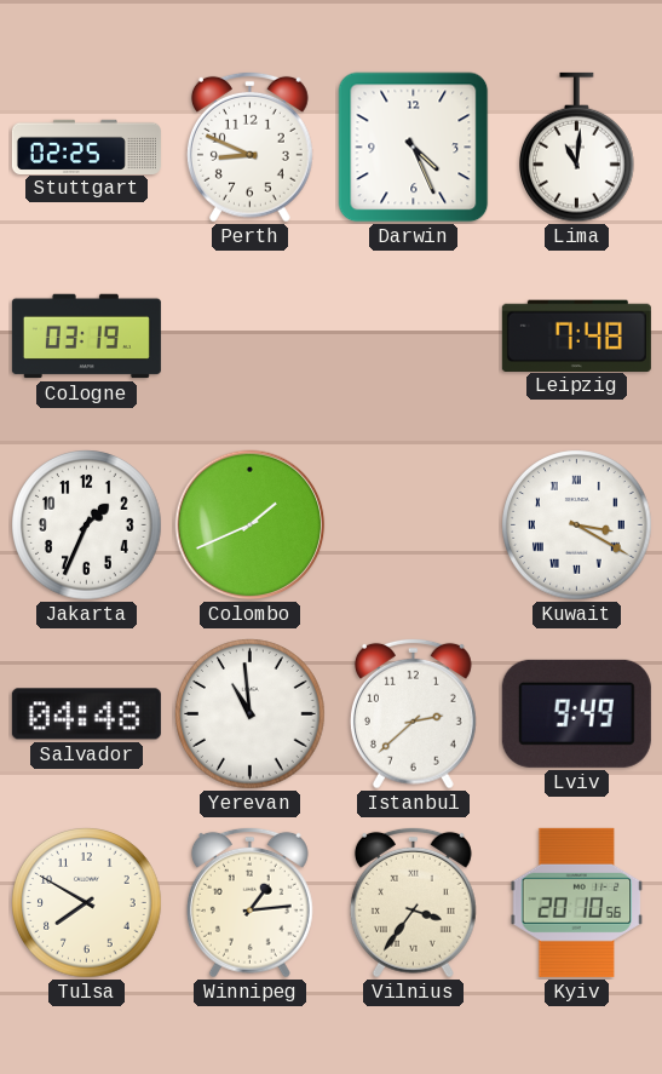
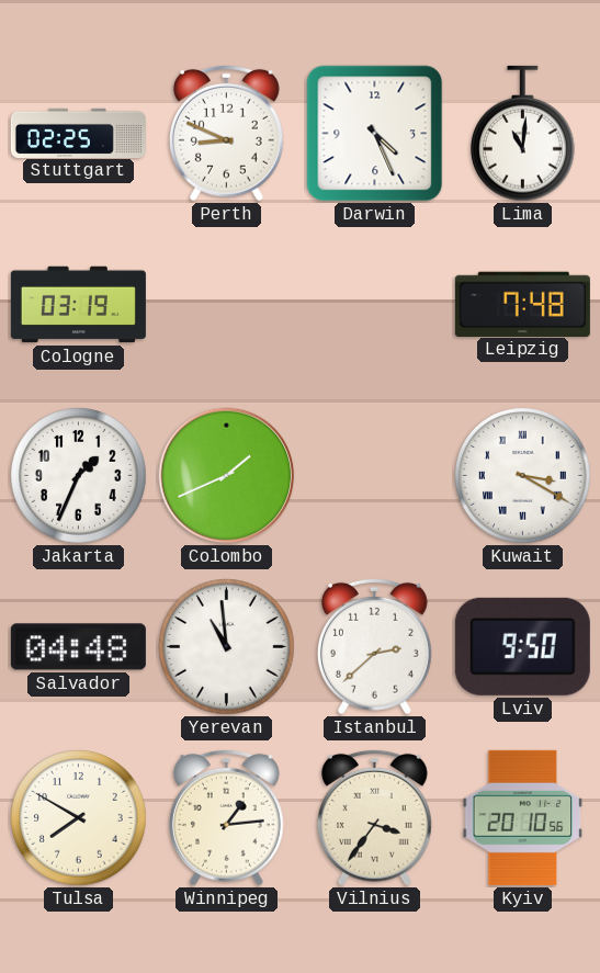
Lviv: 9:49 -> 9:50 (522, 646)
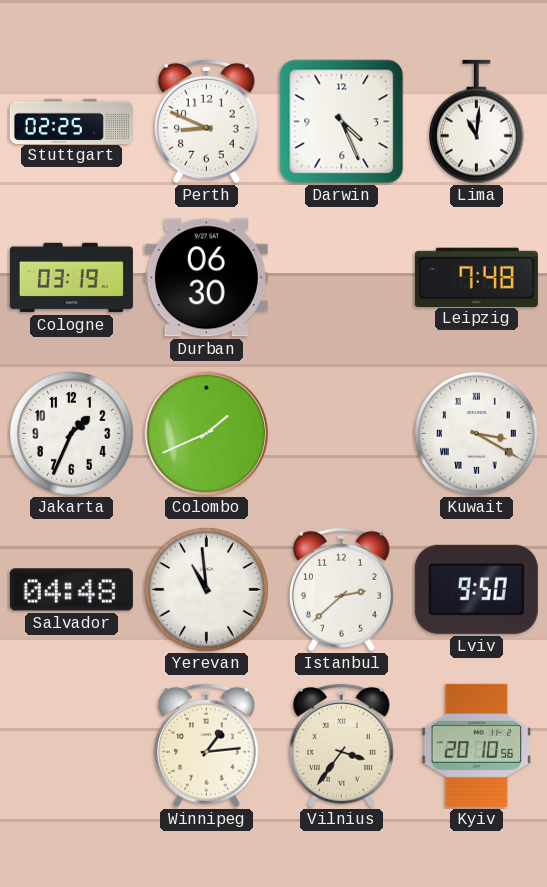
Durban: none -> 06:30 (206, 278)
Tulsa: 7:50 -> none (79, 818)
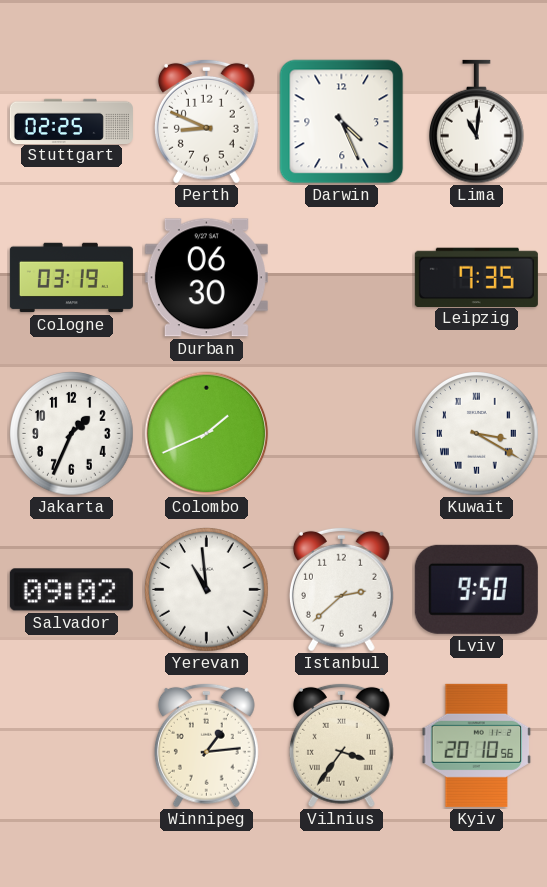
Leipzig: 7:48 -> 7:35 (476, 277)
Salvador: 04:48 -> 09:02 (71, 590)
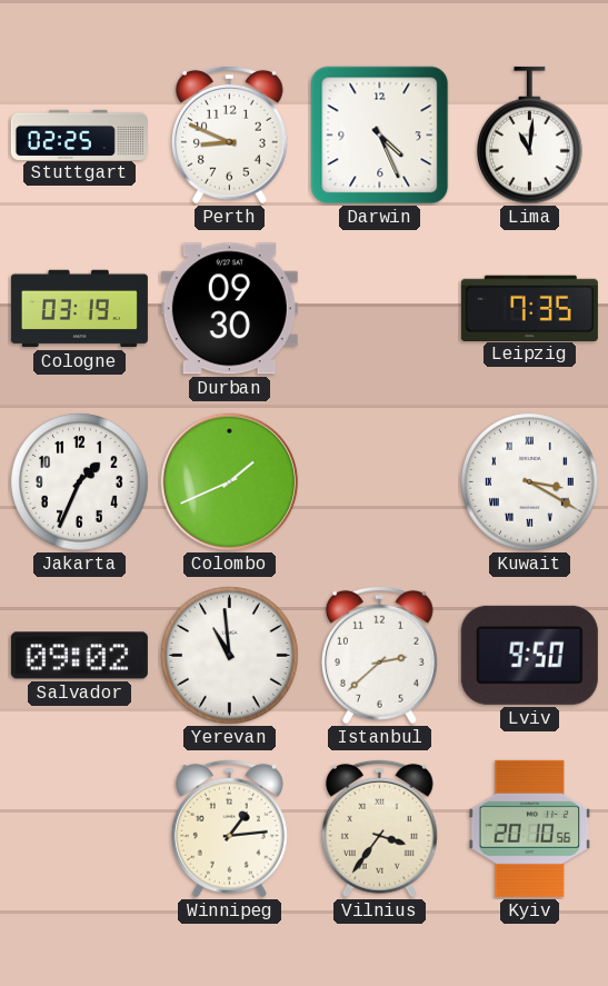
Durban: 06:30 -> 09:30 (229, 309)
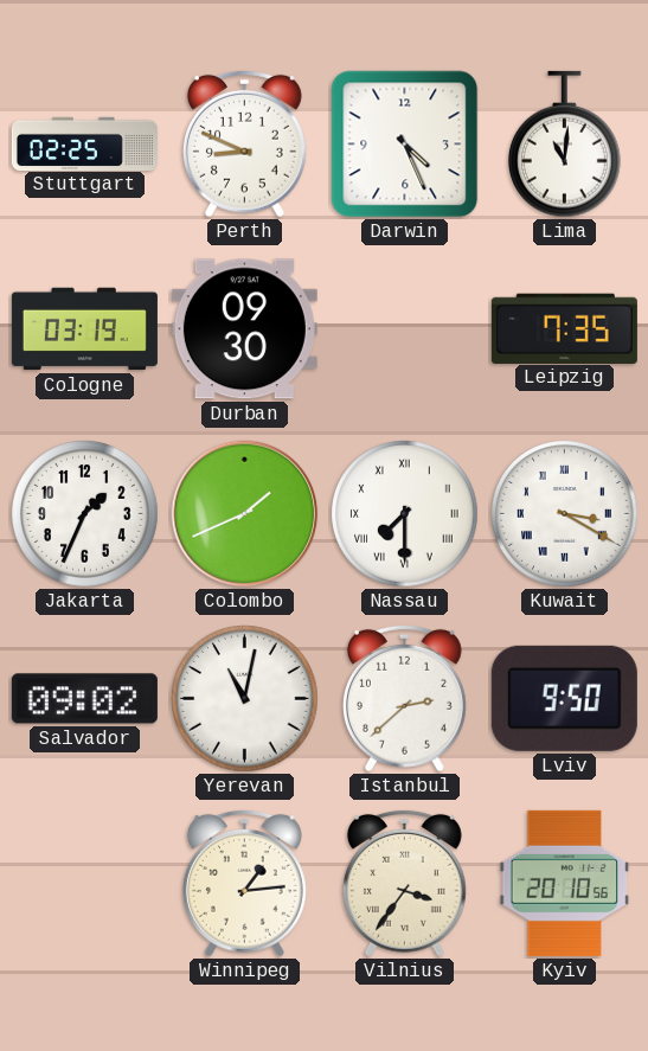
Nassau: none -> 7:30 (405, 514)
Yerevan: 10:59 -> 11:02 (245, 699)
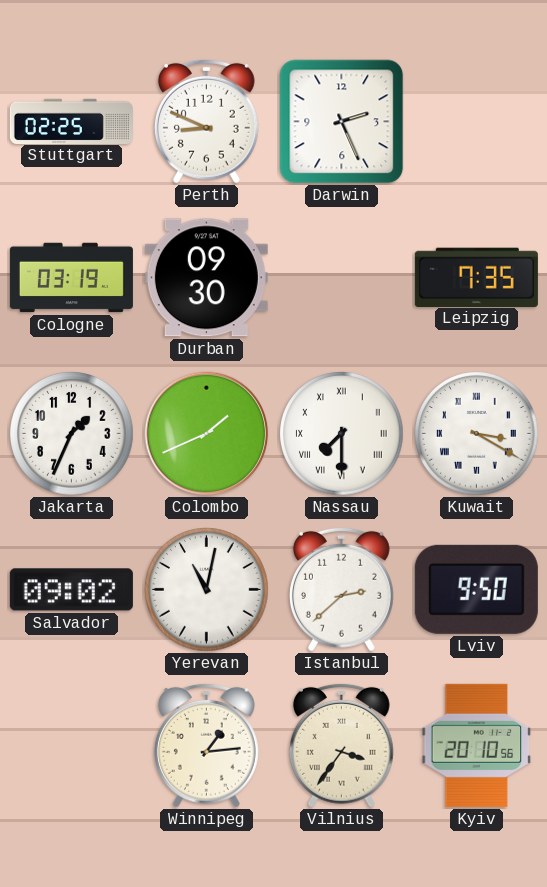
Darwin: 4:26 -> 2:26 (342, 122)
Lima: 11:01 -> none (565, 145)
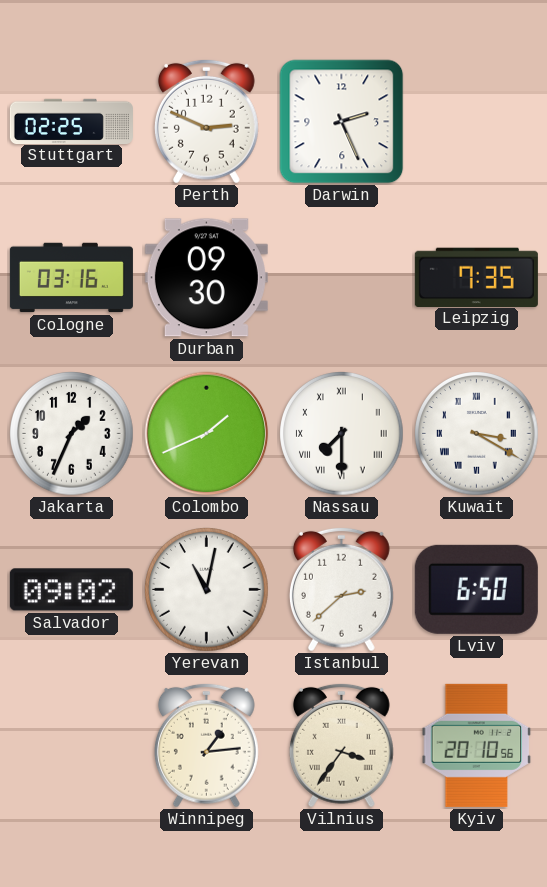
Perth: 8:49 -> 2:49 (206, 121)
Cologne: 03:19 -> 03:16 (71, 278)
Lviv: 9:50 -> 6:50 (476, 589)
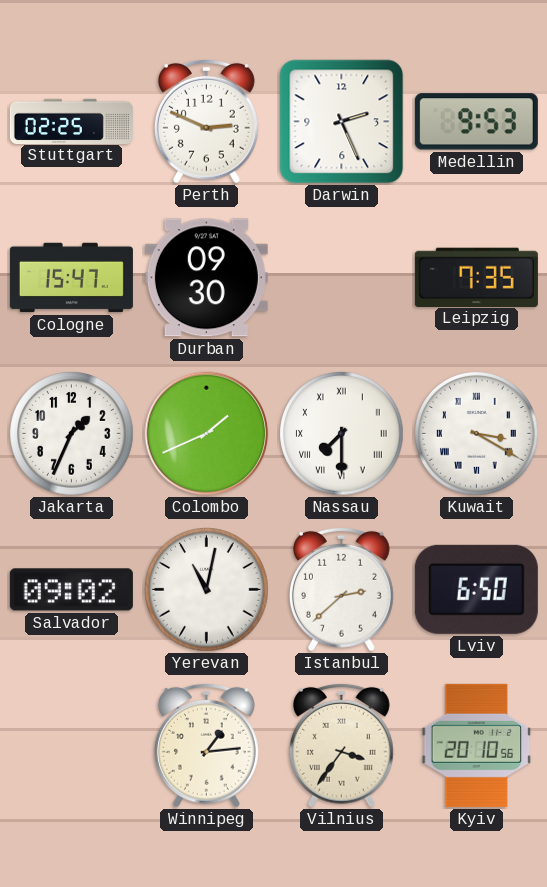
Medellin: none -> 9:53 (476, 122)
Cologne: 03:16 -> 15:47 (71, 278)
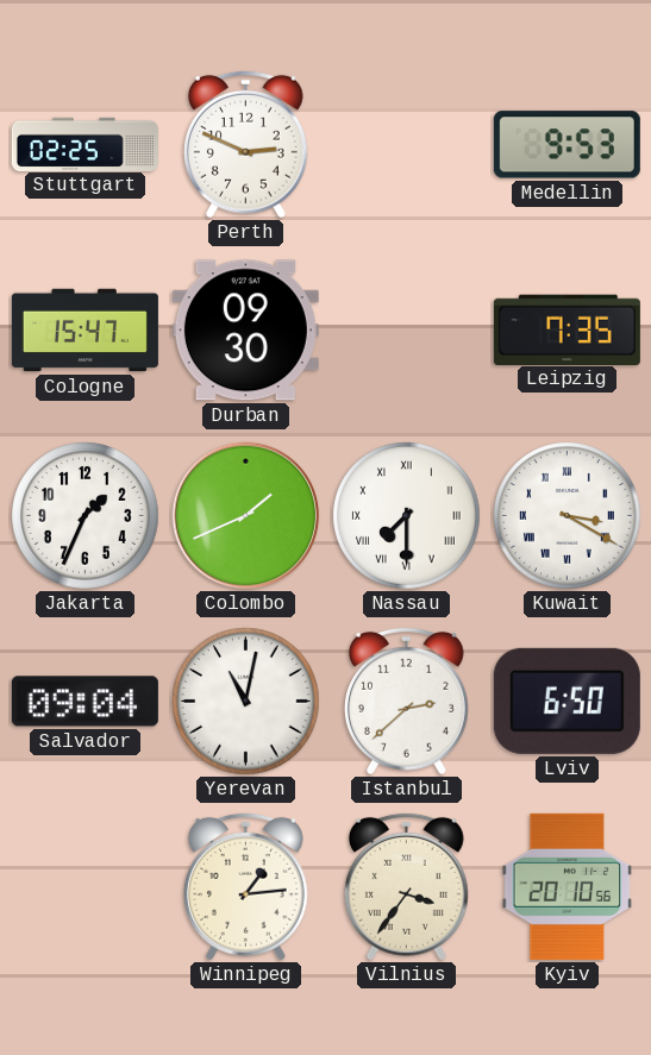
Darwin: 2:26 -> none (342, 122)
Salvador: 09:02 -> 09:04 (84, 702)
